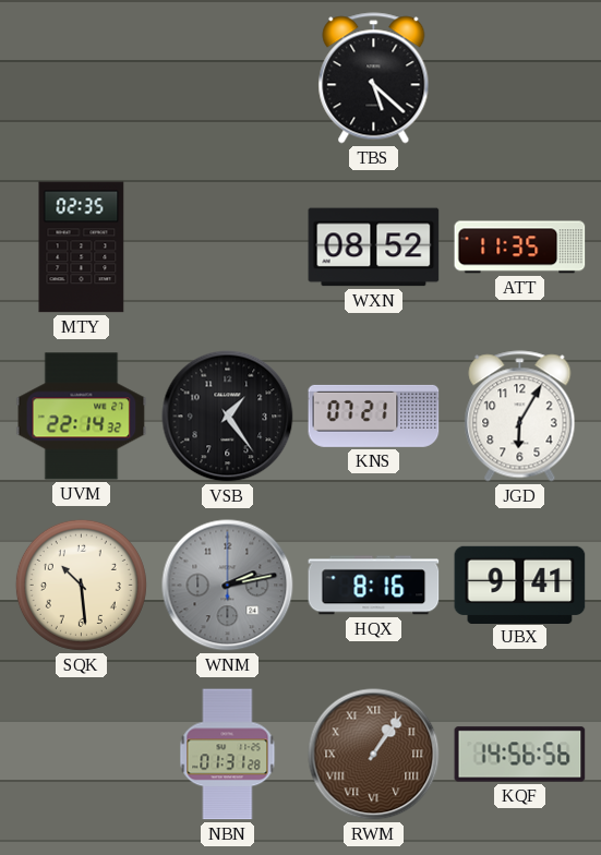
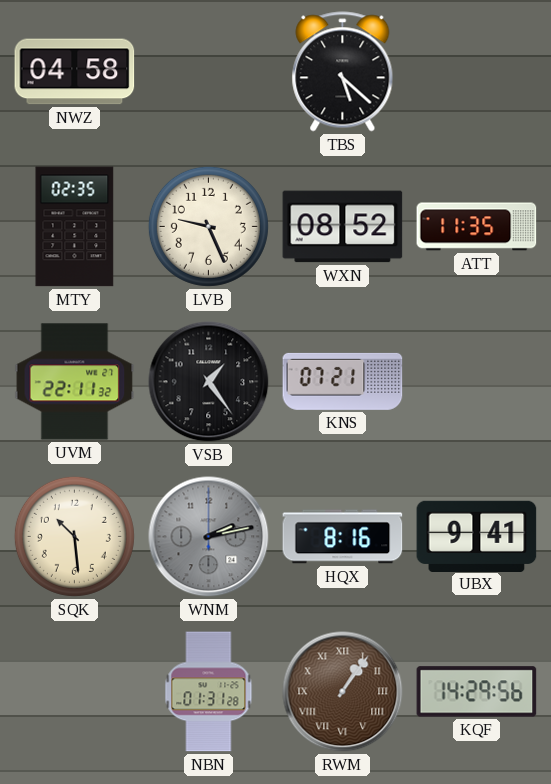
NWZ: none -> 04:58 (75, 72)
LVB: none -> 9:26 (208, 226)
UVM: 22:14 -> 22:11 (75, 382)
JGD: 6:05 -> none (520, 417)
KQF: 14:56 -> 14:29 (477, 692)
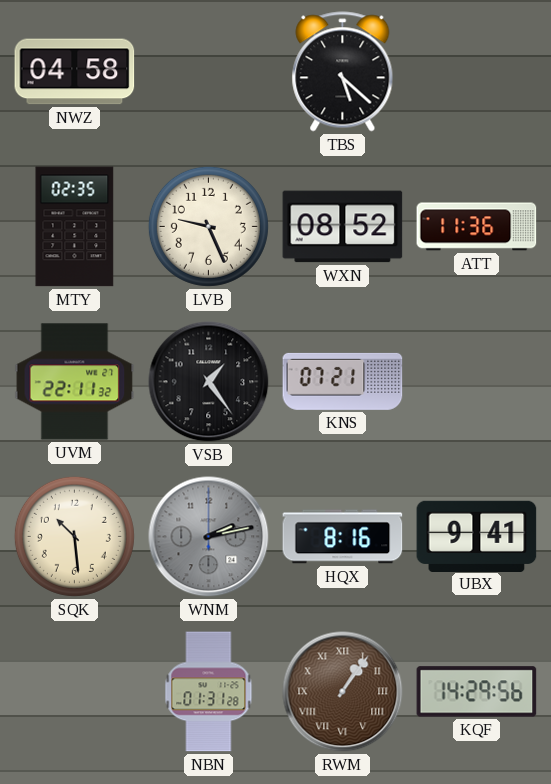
ATT: 11:35 -> 11:36 (477, 227)
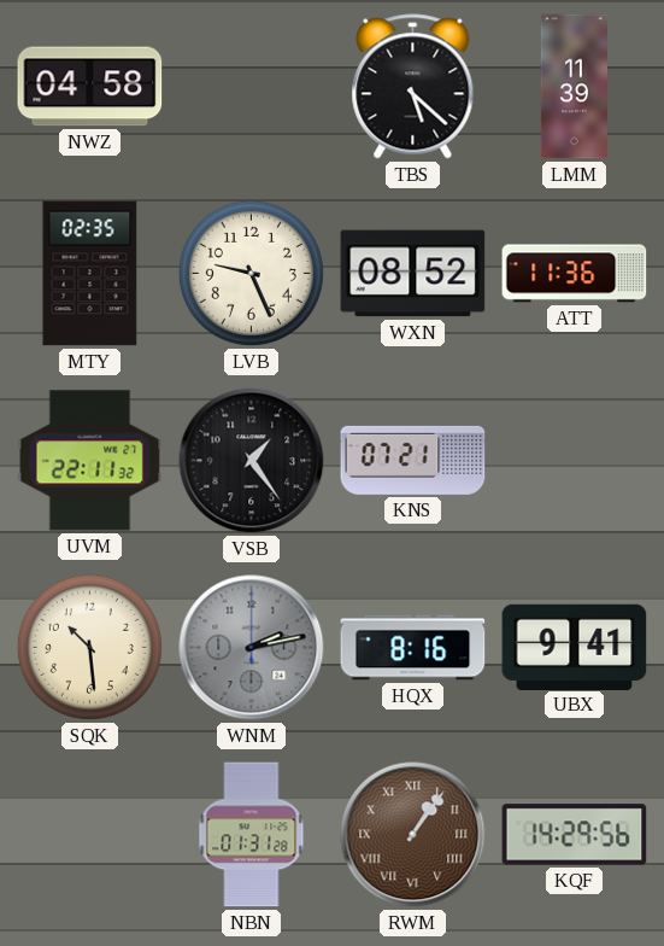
LMM: none -> 11:39 (574, 87)
